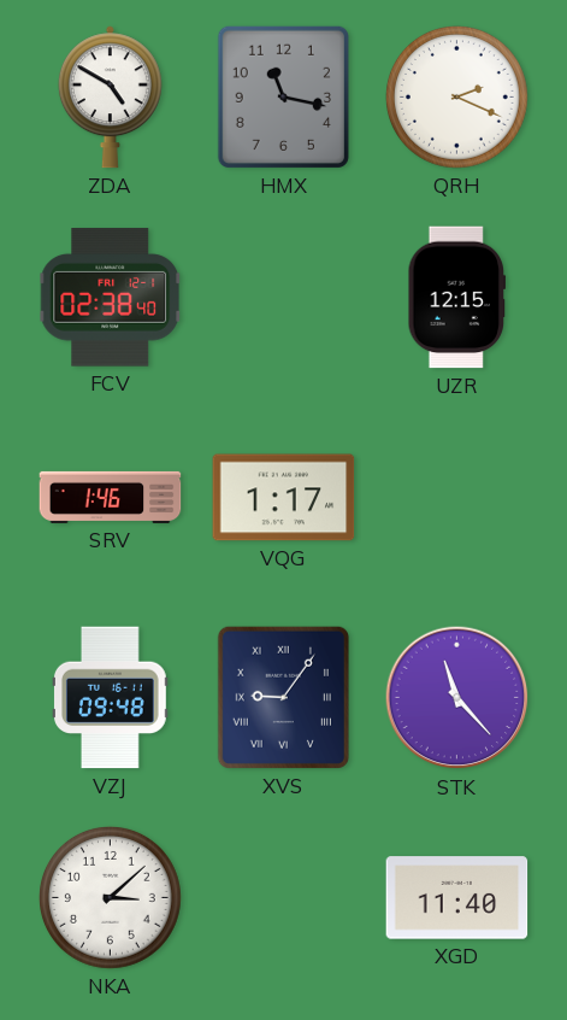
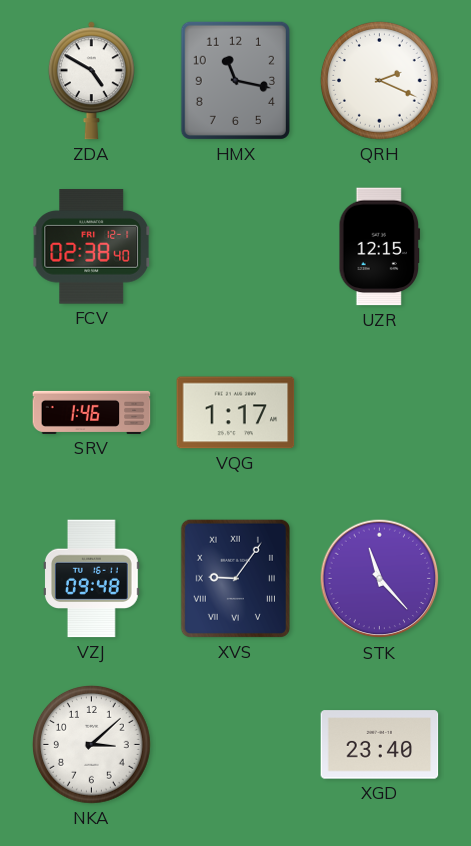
XGD: 11:40 -> 23:40 (380, 745)
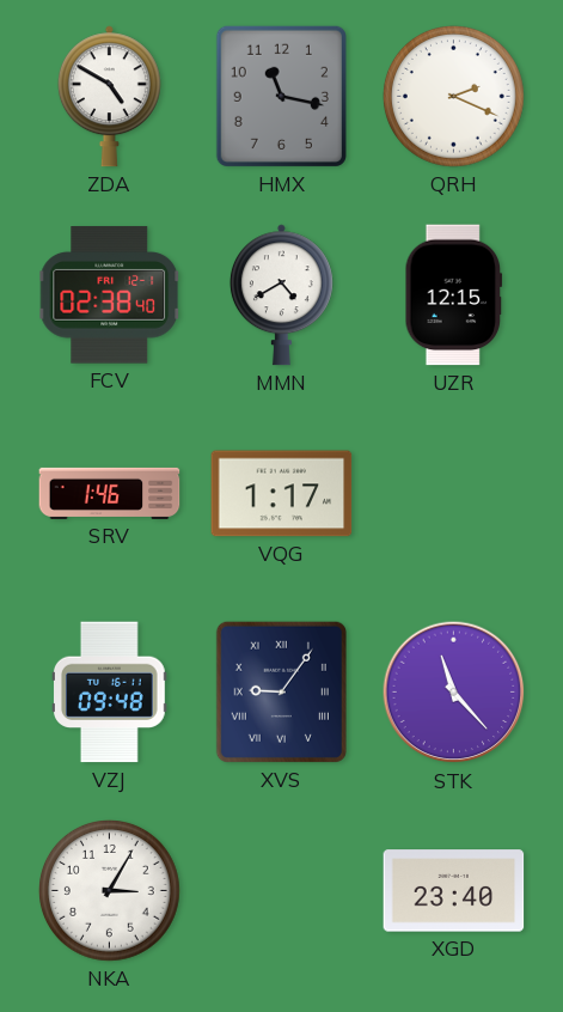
MMN: none -> 4:40 (281, 295)
NKA: 3:08 -> 3:05 (110, 891)
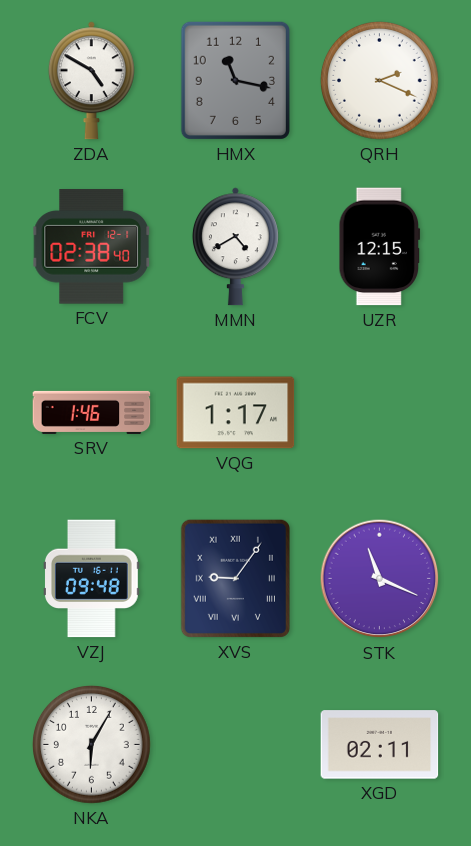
STK: 11:23 -> 11:19 (380, 579)
NKA: 3:05 -> 6:05 (92, 745)
XGD: 23:40 -> 02:11 (380, 745)
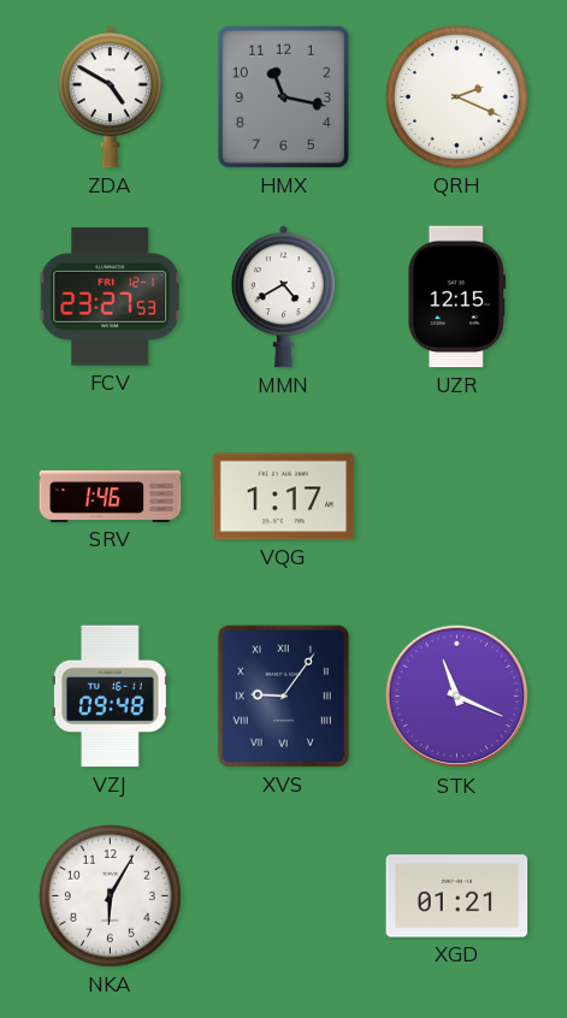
FCV: 02:38 -> 23:27 (111, 297)
XGD: 02:11 -> 01:21 (457, 896)
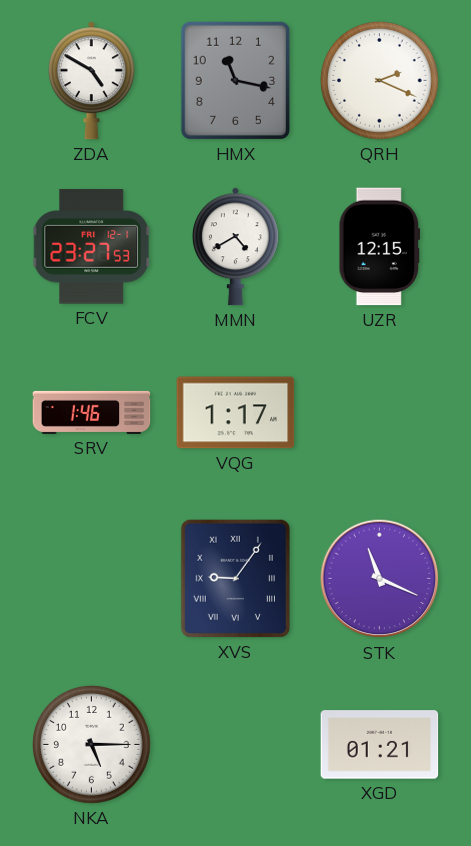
VZJ: 09:48 -> none (110, 697)
NKA: 6:05 -> 5:15 (92, 745)
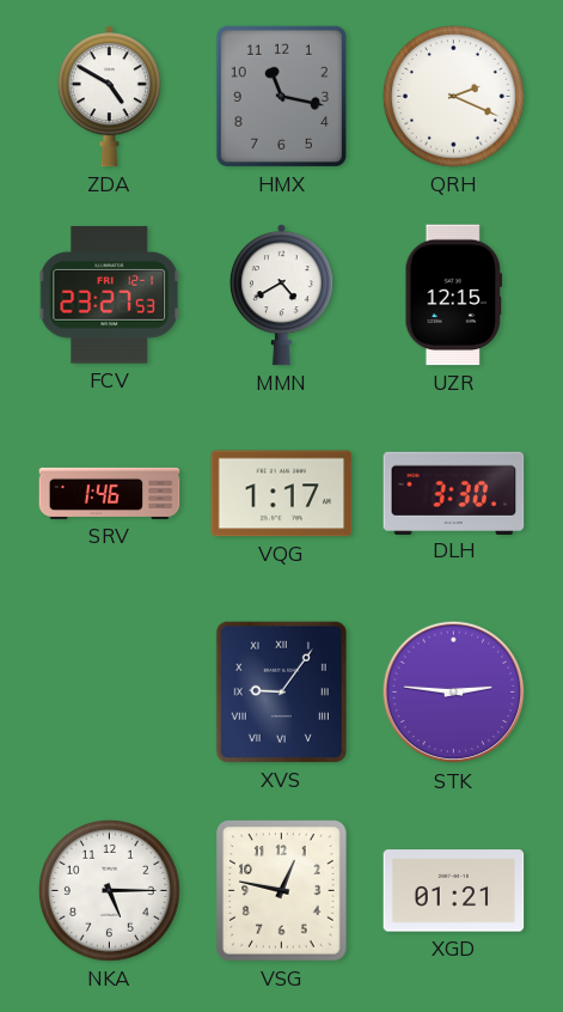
DLH: none -> 3:30 (454, 493)
STK: 11:19 -> 2:46 (454, 693)
VSG: none -> 12:47 (282, 891)
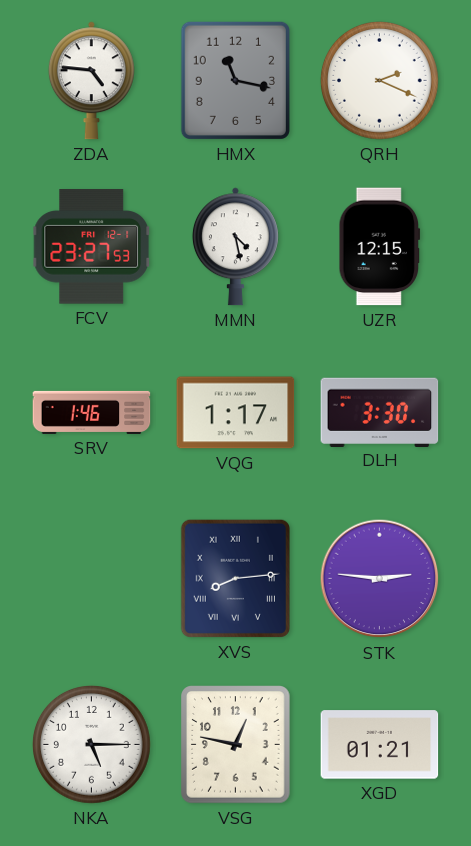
ZDA: 4:50 -> 4:46 (91, 81)
MMN: 4:40 -> 4:28 (235, 247)
XVS: 9:06 -> 8:14 (235, 578)
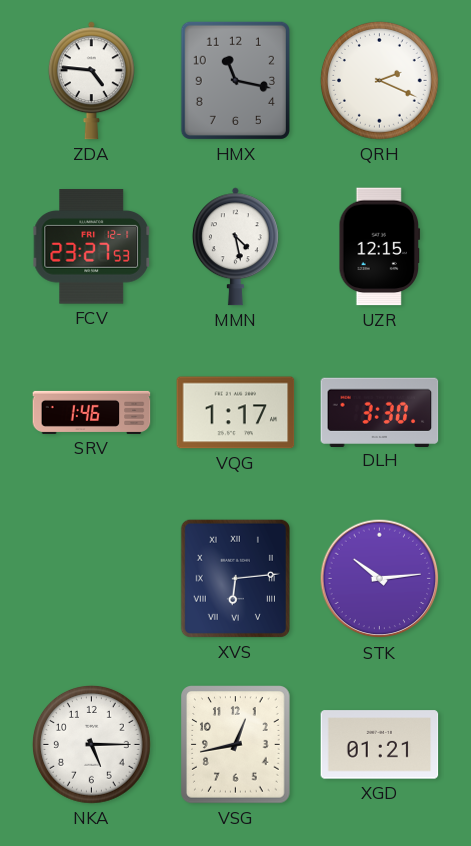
XVS: 8:14 -> 6:14 (235, 578)
STK: 2:46 -> 10:14 (380, 579)
VSG: 12:47 -> 12:43 (236, 745)
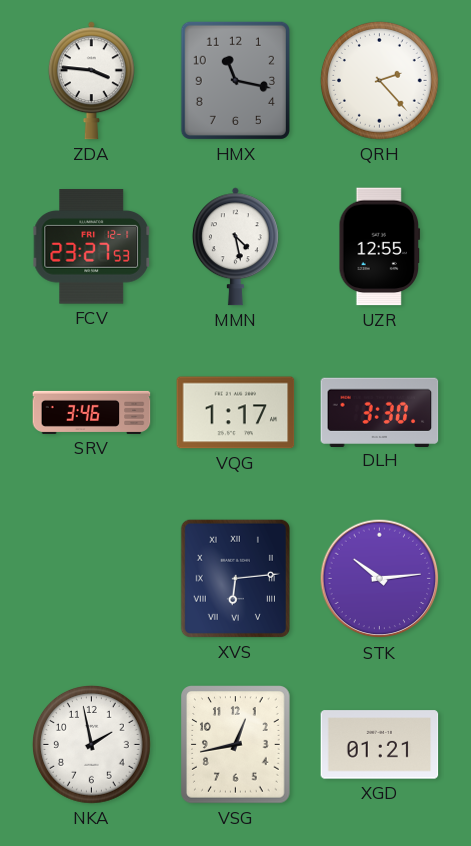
ZDA: 4:46 -> 3:46 (91, 81)
QRH: 2:19 -> 2:23 (380, 81)
UZR: 12:15 -> 12:55 (380, 247)
SRV: 1:46 -> 3:46 (92, 412)
NKA: 5:15 -> 1:58 (92, 745)
